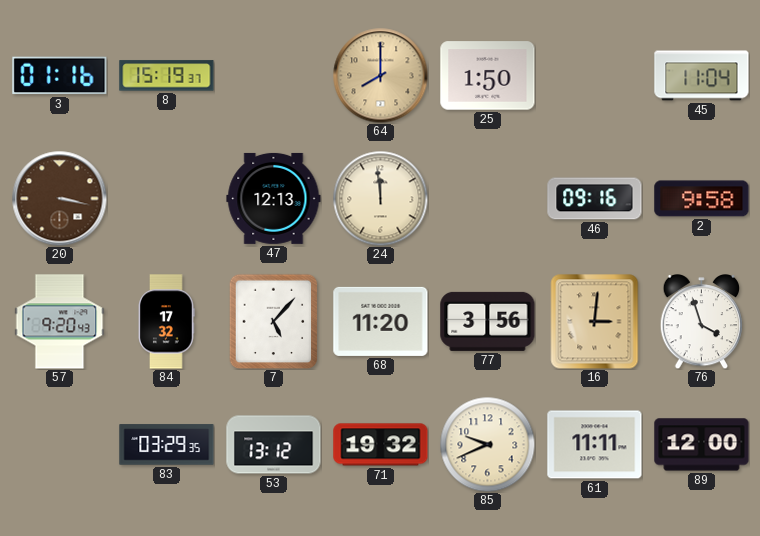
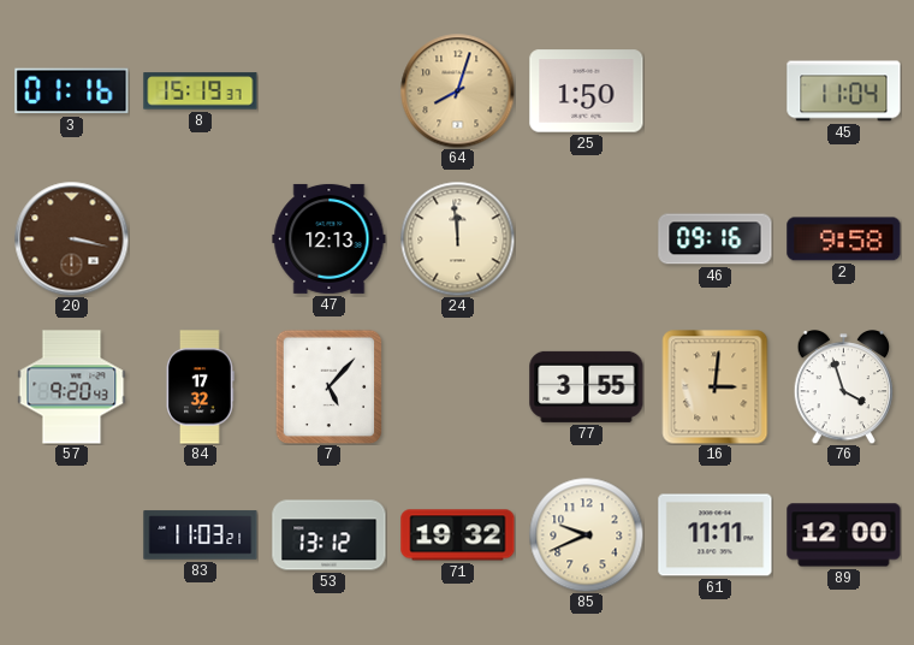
64: 8:00 -> 8:03 (457, 90)
68: 11:20 -> none (381, 321)
77: 3:56 -> 3:55 (587, 386)
83: 03:29 -> 11:03 (201, 535)
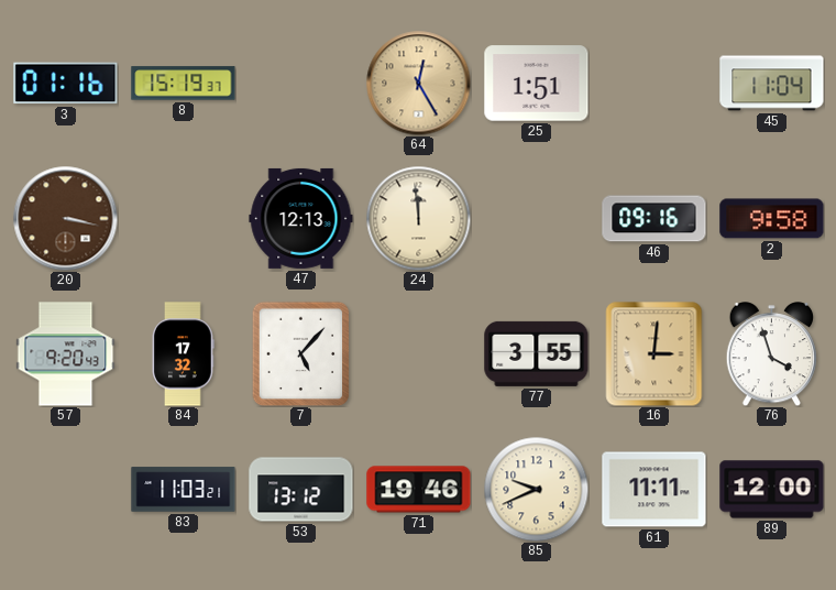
64: 8:03 -> 12:25 (418, 83)
25: 1:50 -> 1:51 (537, 84)
71: 19:32 -> 19:46 (419, 490)
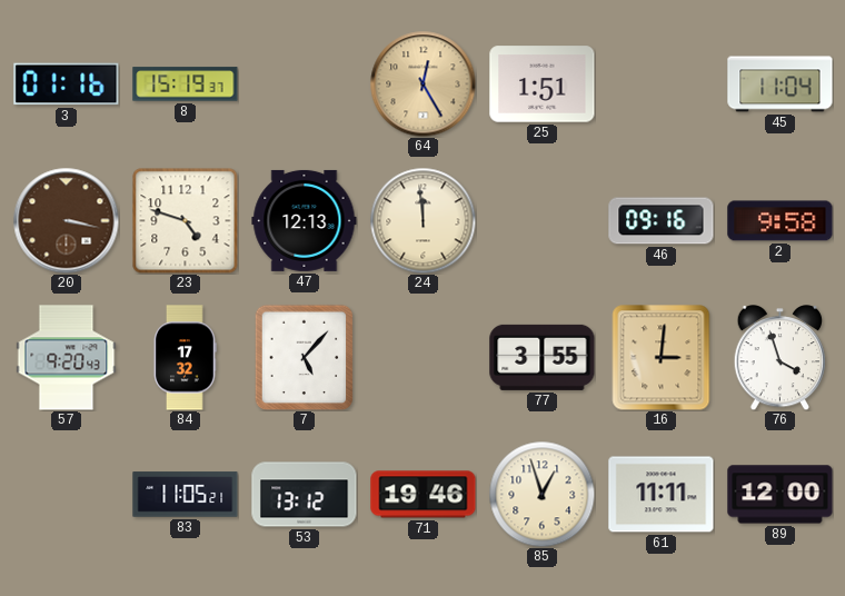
23: none -> 4:48 (185, 220)
83: 11:03 -> 11:05 (186, 495)
85: 9:41 -> 12:57 (541, 494)
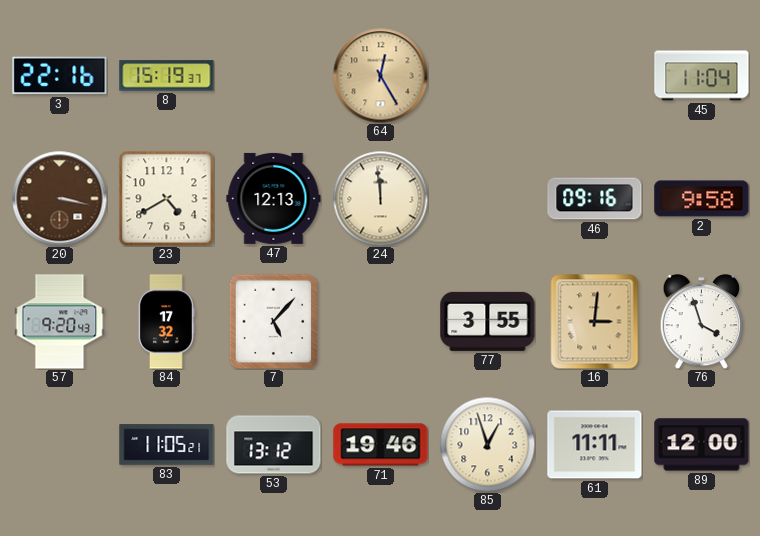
3: 01:16 -> 22:16 (60, 76)
25: 1:51 -> none (543, 85)
23: 4:48 -> 4:40 (166, 198)
